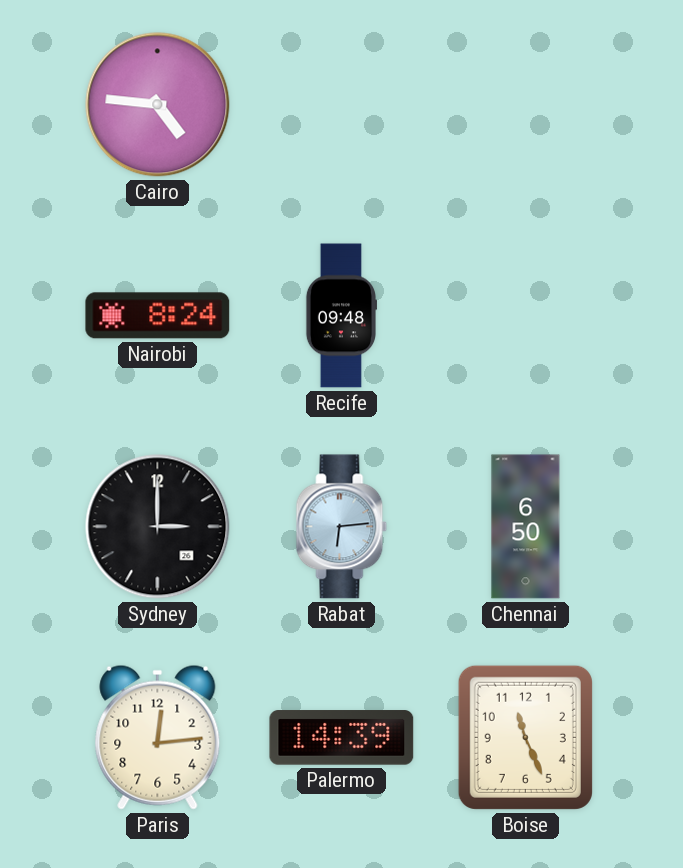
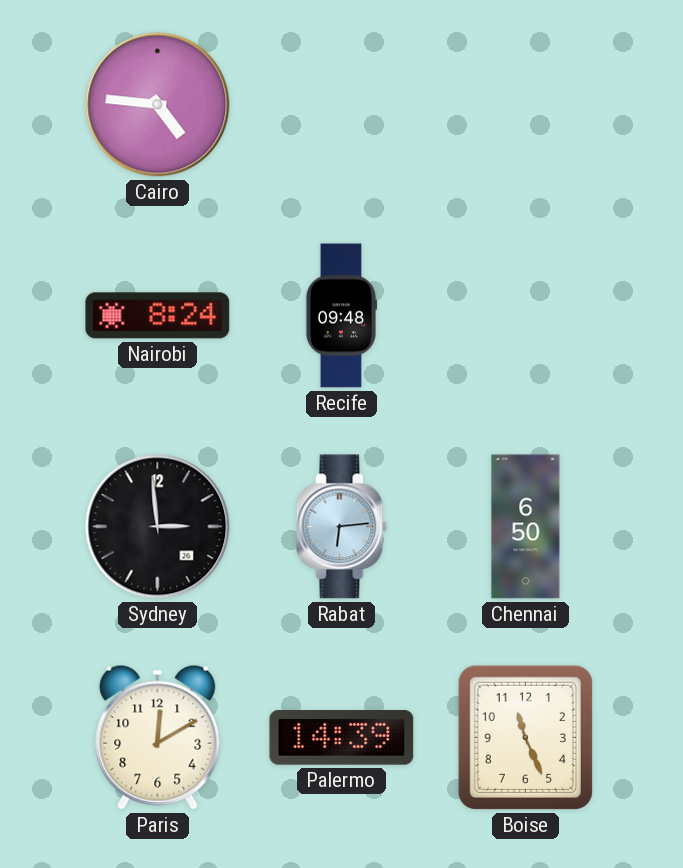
Sydney: 3:00 -> 2:59 (158, 527)
Paris: 12:14 -> 12:10 (158, 737)
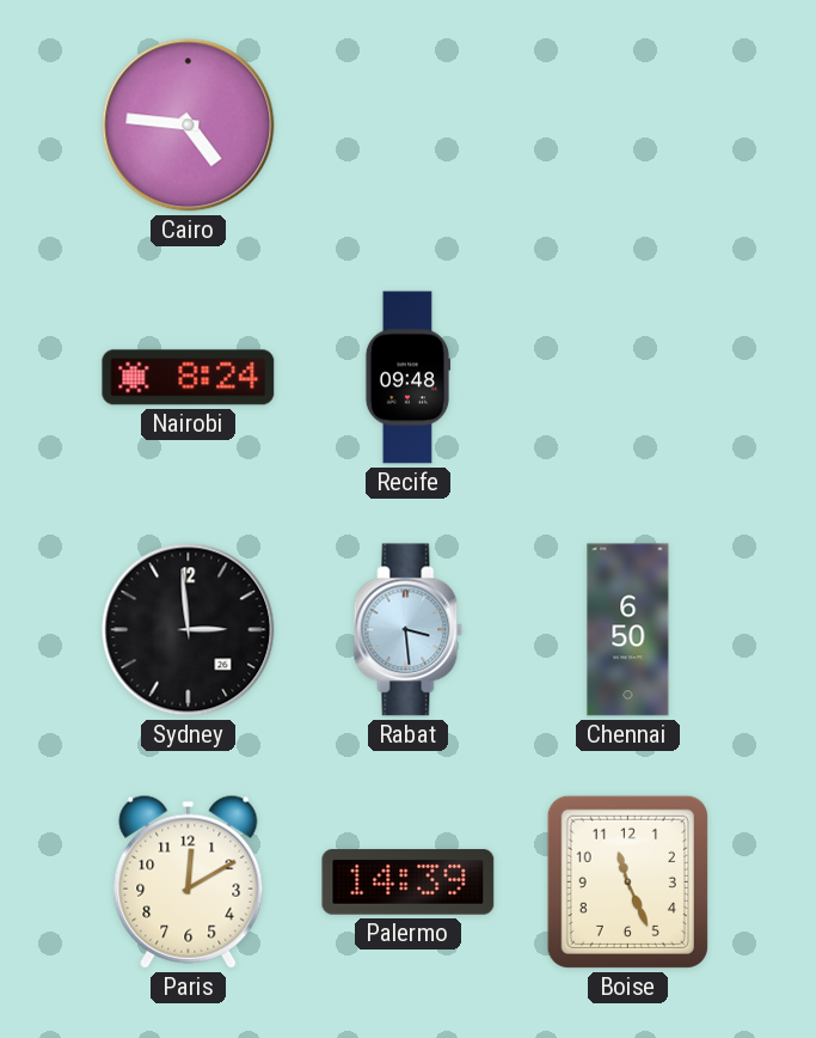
Rabat: 6:14 -> 3:29 (409, 630)
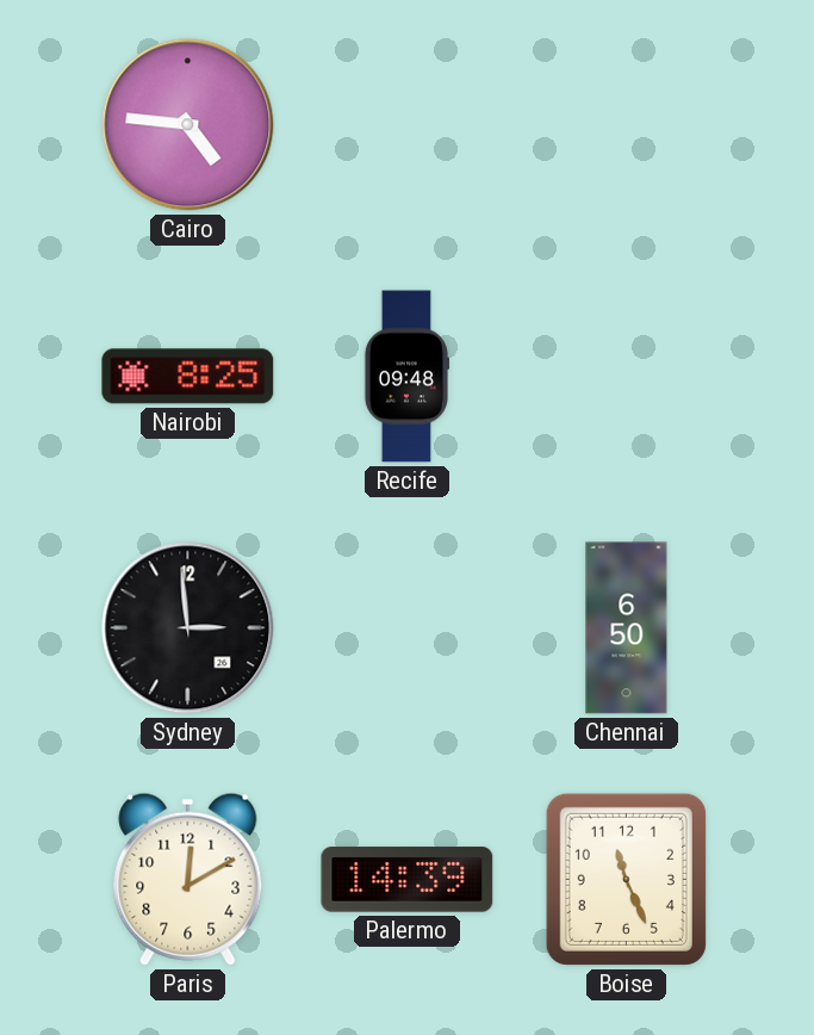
Nairobi: 8:24 -> 8:25 (188, 377)
Rabat: 3:29 -> none (409, 630)
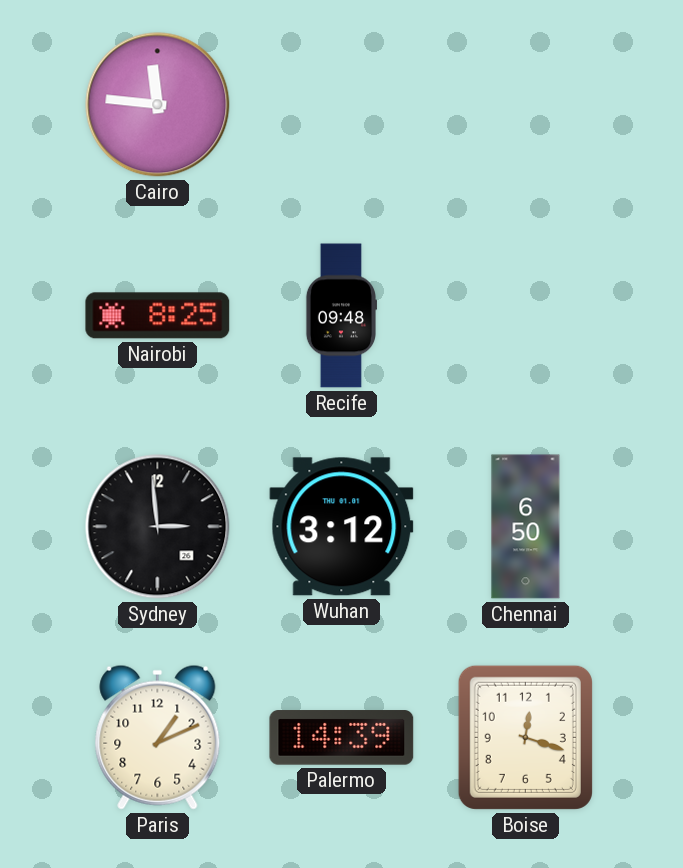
Cairo: 4:46 -> 11:46 (158, 105)
Wuhan: none -> 3:12 (342, 527)
Paris: 12:10 -> 1:11 (158, 737)
Boise: 11:26 -> 12:18 (525, 737)
